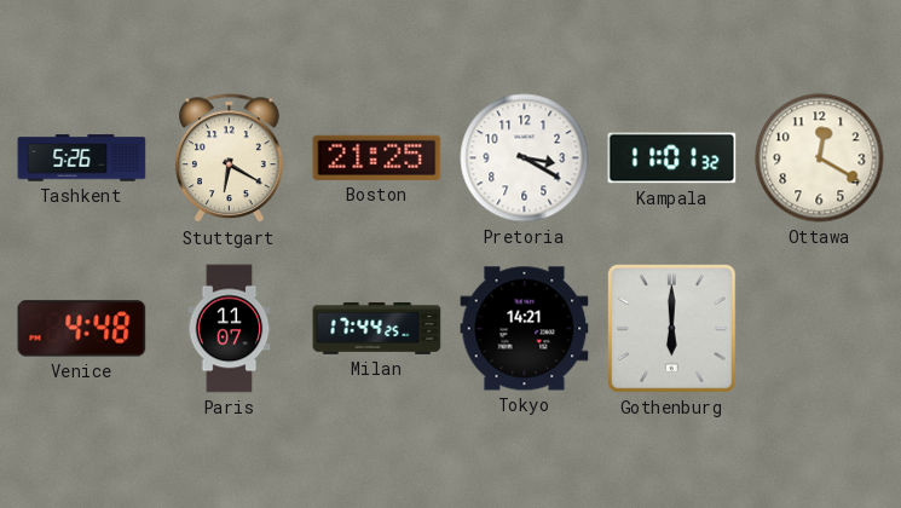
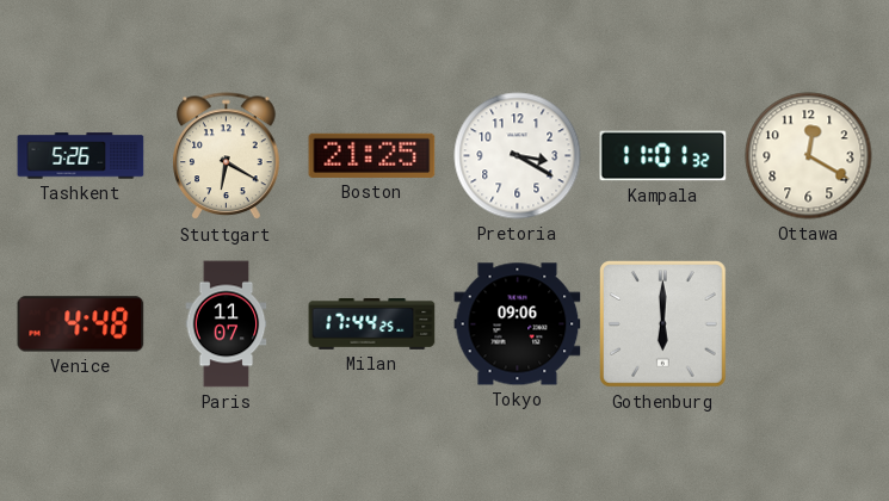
Tokyo: 14:21 -> 09:06 (518, 324)
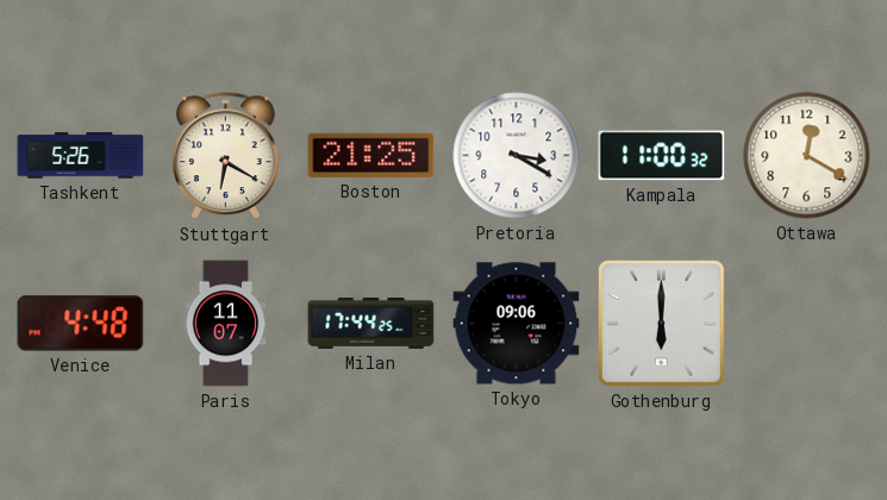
Kampala: 11:01 -> 11:00 (662, 156)
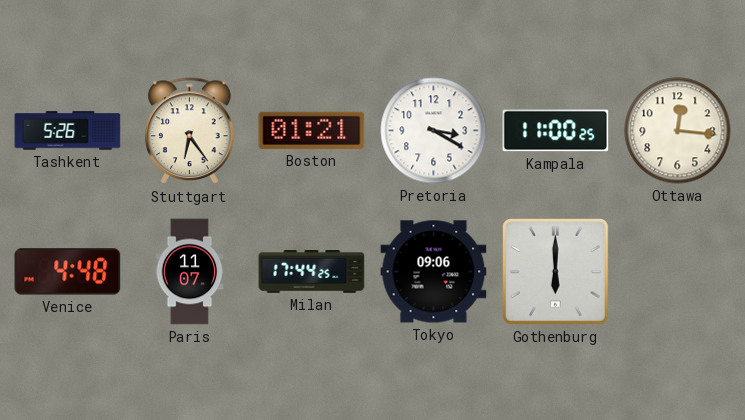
Stuttgart: 6:20 -> 6:24 (190, 131)
Boston: 21:25 -> 01:21 (312, 130)
Kampala: 11:00:32 -> 11:00:25 (556, 131)
Ottawa: 12:20 -> 12:16 (678, 131)
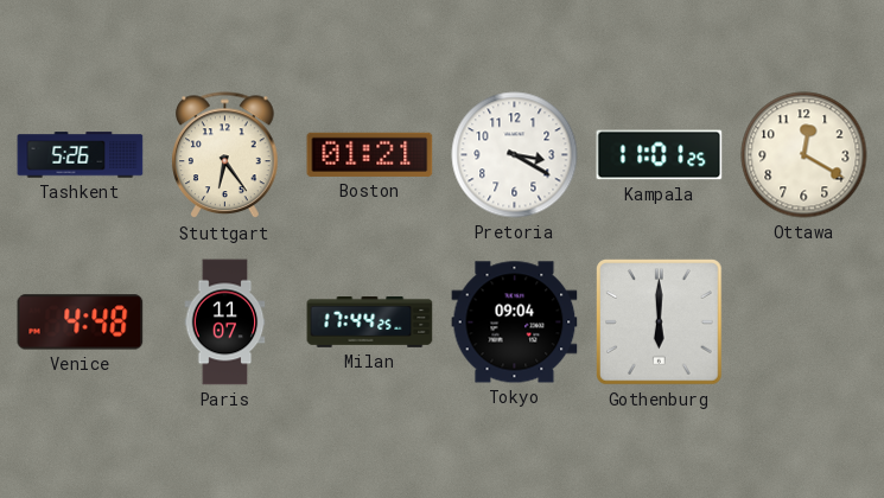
Kampala: 11:00 -> 11:01 (660, 155)
Ottawa: 12:16 -> 12:20 (804, 155)
Tokyo: 09:06 -> 09:04 (515, 323)
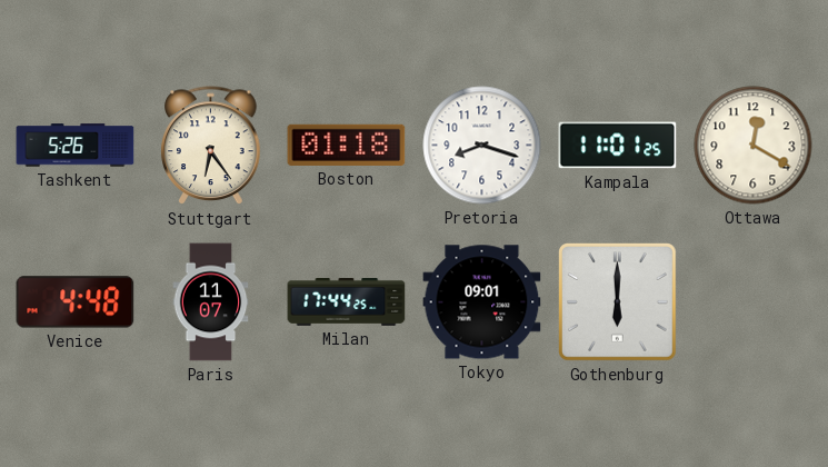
Boston: 01:21 -> 01:18 (347, 145)
Pretoria: 3:20 -> 8:18 (482, 146)
Tokyo: 09:04 -> 09:01 (482, 302)
